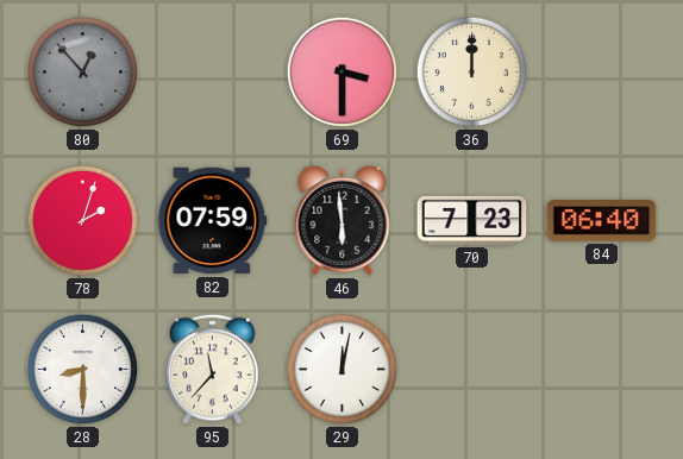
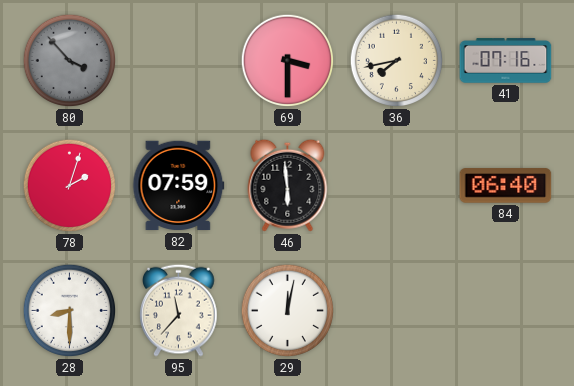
80: 12:53 -> 3:53 (70, 61)
36: 12:00 -> 7:43 (397, 61)
41: none -> 07:16 (506, 61)
70: 7:23 -> none (472, 220)
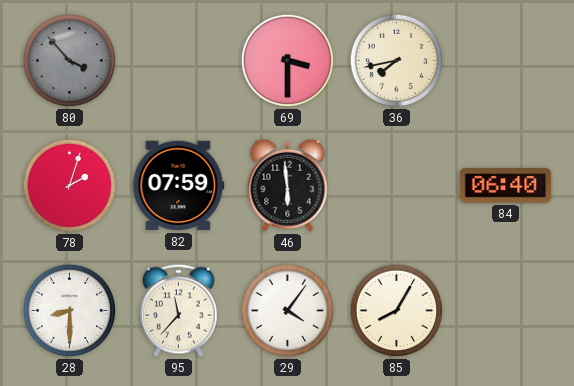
41: 07:16 -> none (506, 61)
29: 12:02 -> 4:06 (288, 311)
85: none -> 8:05 (397, 311)
